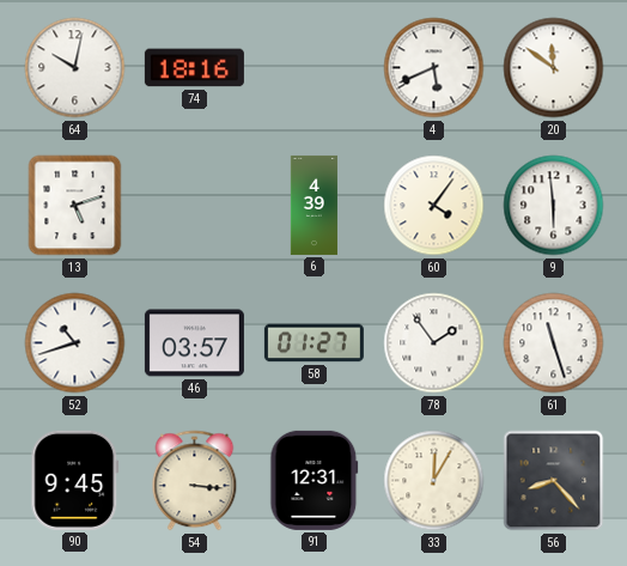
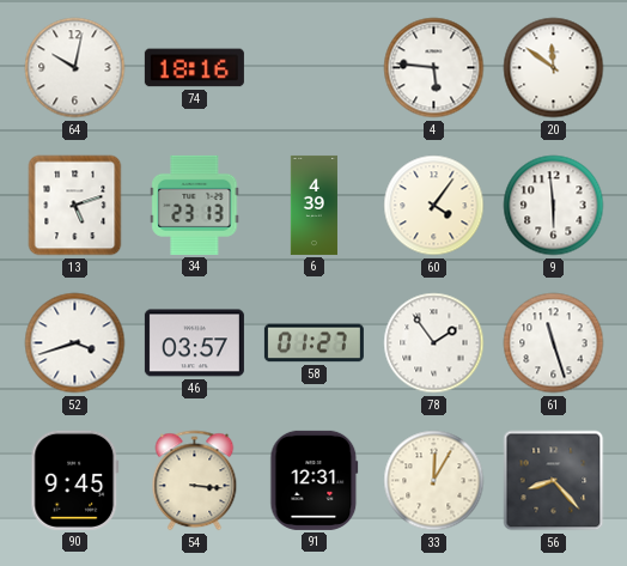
4: 5:41 -> 5:46 (434, 68)
34: none -> 23:13 (195, 205)
52: 10:42 -> 3:42 (75, 343)
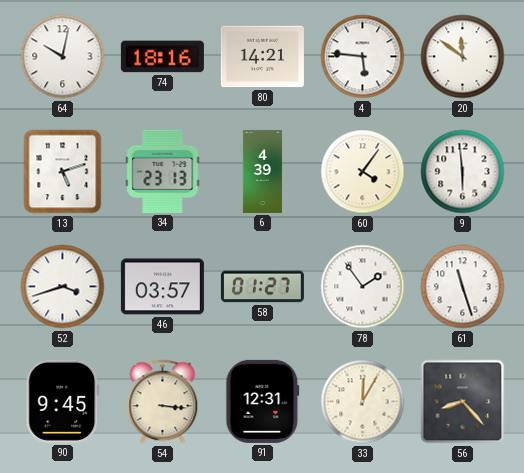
80: none -> 14:21 (262, 57)
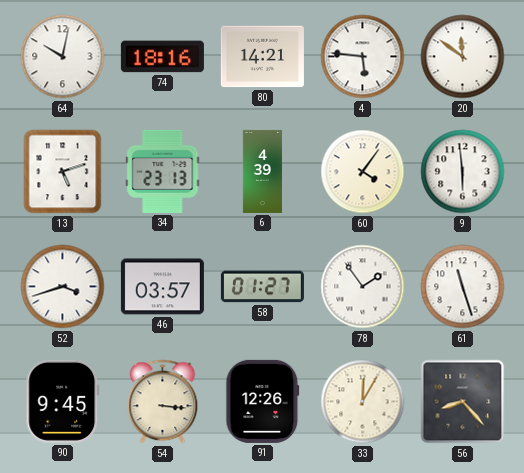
91: 12:31 -> 12:26 (263, 401)
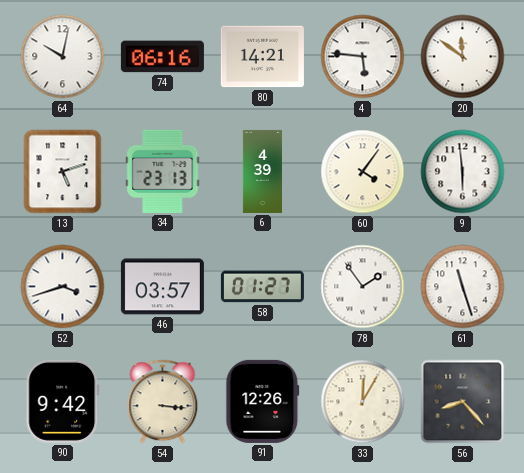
74: 18:16 -> 06:16 (162, 57)
90: 9:45 -> 9:42 (63, 401)
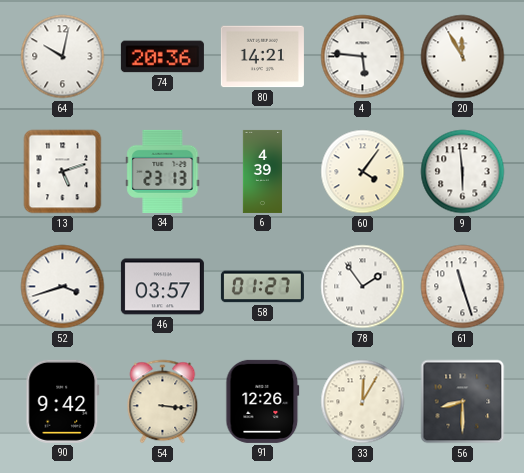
74: 06:16 -> 20:36 (162, 57)
20: 11:51 -> 11:55 (463, 57)
56: 8:23 -> 8:30 (463, 402)
